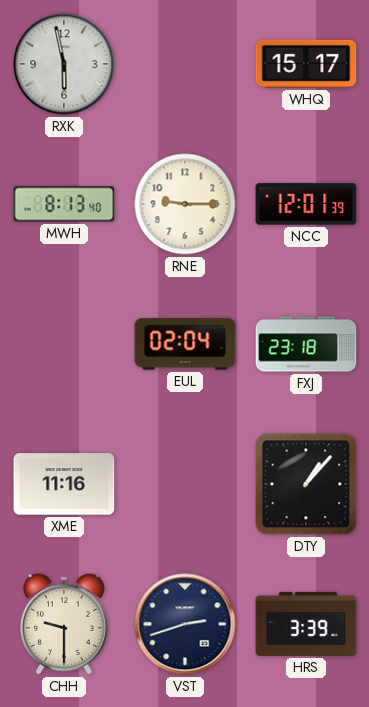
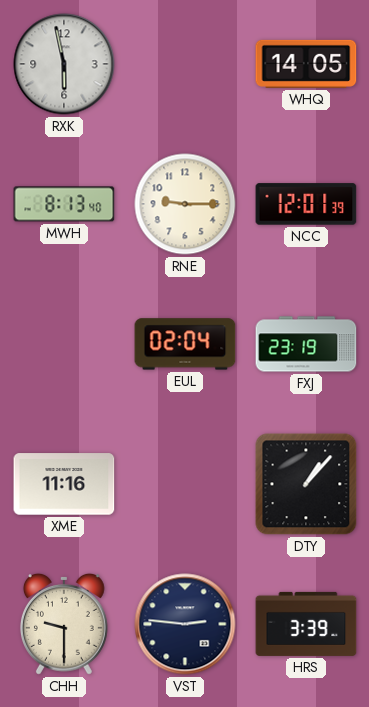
WHQ: 15:17 -> 14:05 (306, 64)
FXJ: 23:18 -> 23:19 (306, 344)
VST: 2:42 -> 2:46 (185, 624)
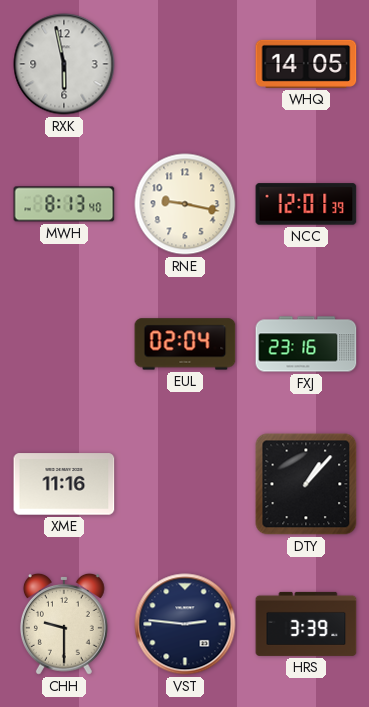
RNE: 9:15 -> 9:17 (185, 204)
FXJ: 23:19 -> 23:16 (306, 344)
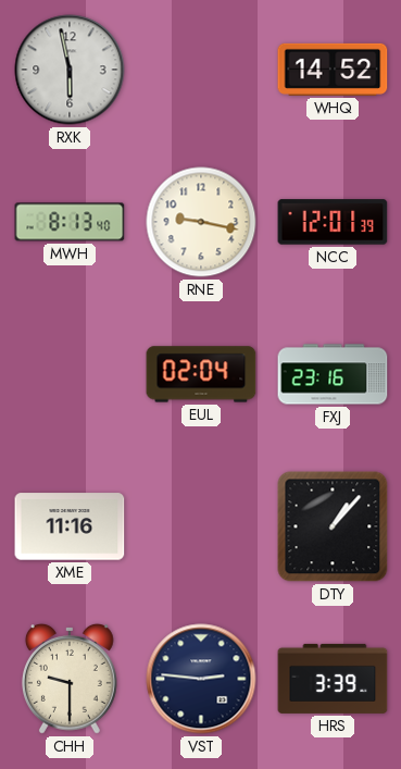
WHQ: 14:05 -> 14:52 (333, 70)
